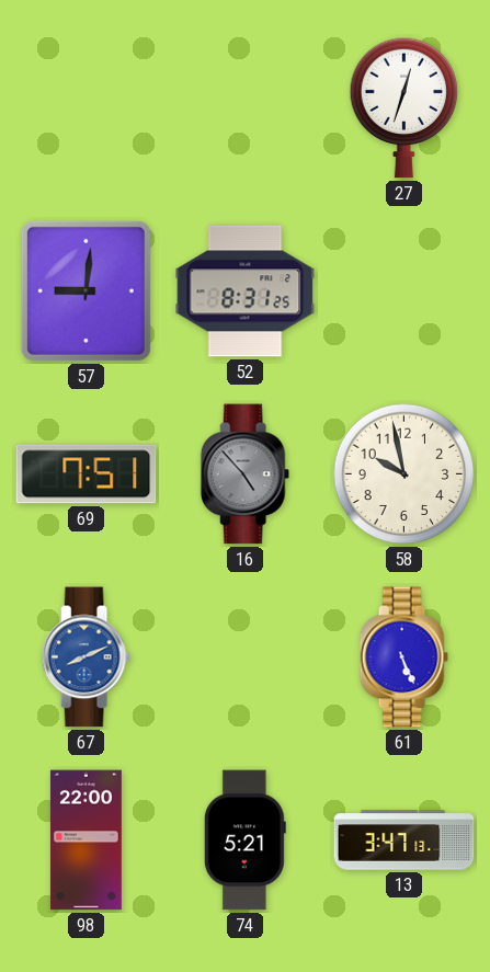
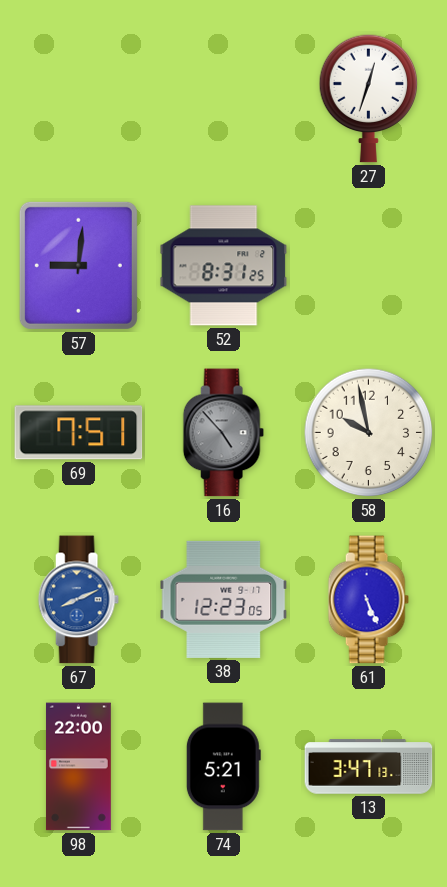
38: none -> 12:23 (224, 599)
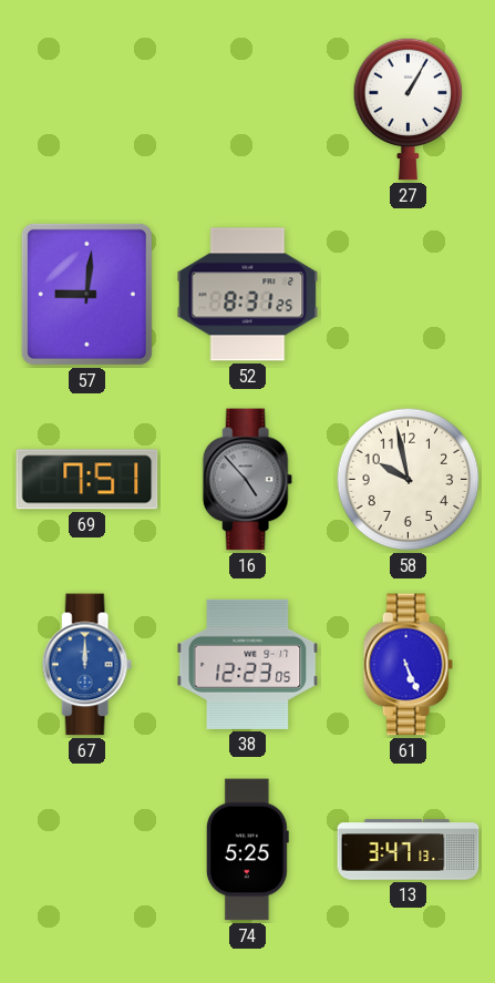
27: 12:33 -> 1:05 (409, 109)
67: 8:11 -> 12:00 (86, 665)
98: 22:00 -> none (78, 767)
74: 5:21 -> 5:25 (247, 850)
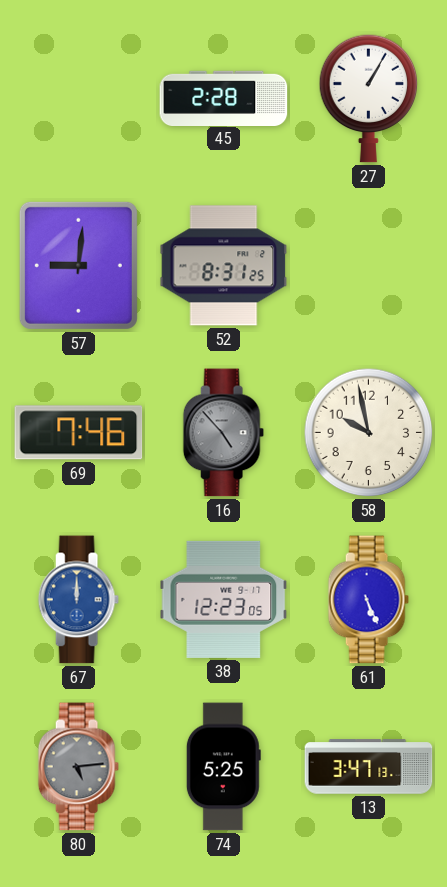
45: none -> 2:28 (224, 98)
69: 7:51 -> 7:46 (79, 433)
80: none -> 5:14 (78, 767)
